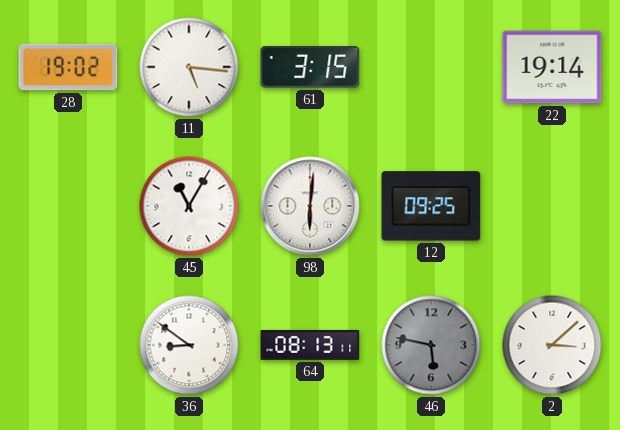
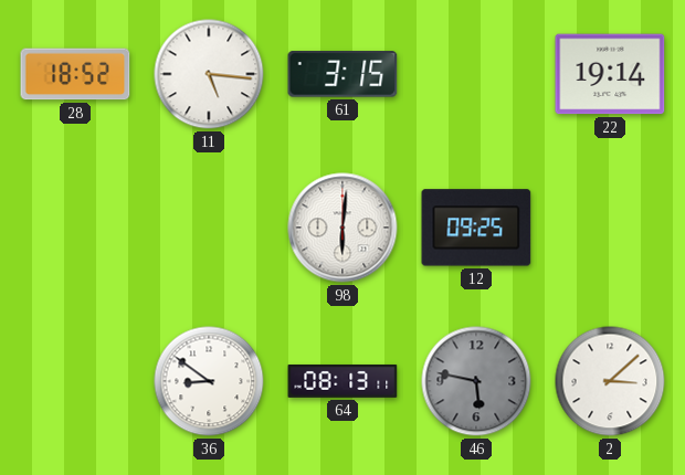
28: 19:02 -> 18:52 (75, 74)
45: 11:05 -> none (189, 206)
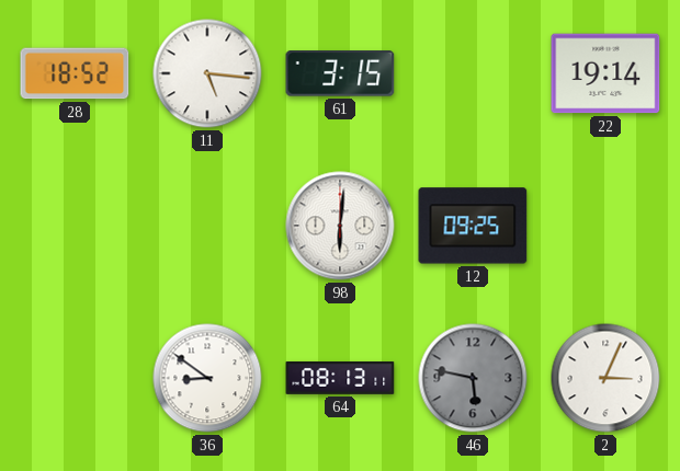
2: 3:08 -> 3:04 (605, 378)
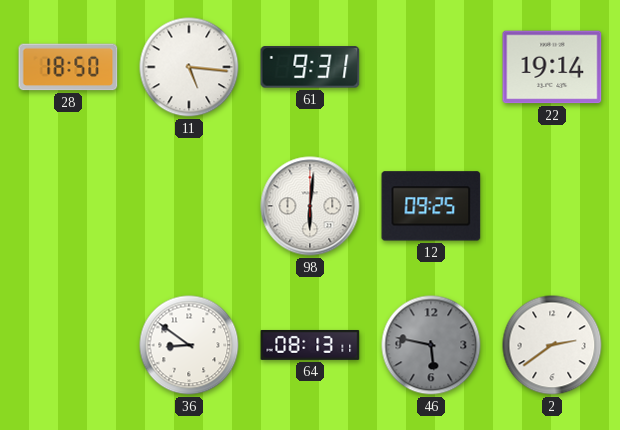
28: 18:52 -> 18:50 (68, 67)
61: 3:15 -> 9:31 (310, 67)
2: 3:04 -> 2:39 (552, 345)
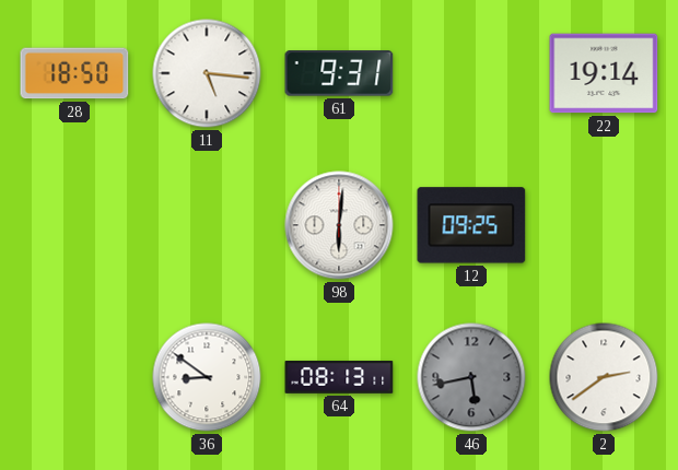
46: 5:47 -> 5:43 (471, 377)
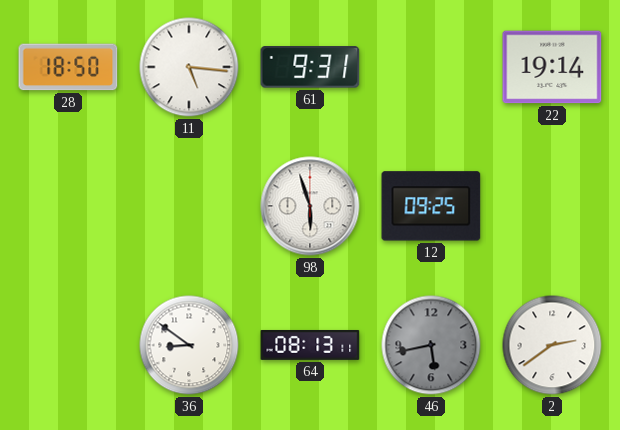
98: 6:01 -> 5:57 (310, 206)
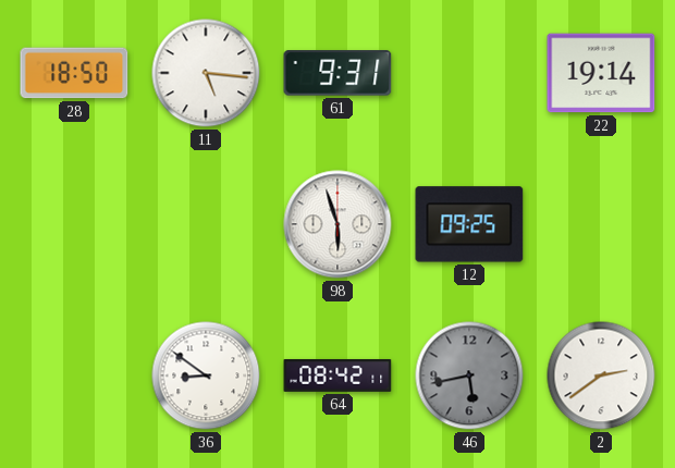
64: 08:13 -> 08:42 (337, 375)
